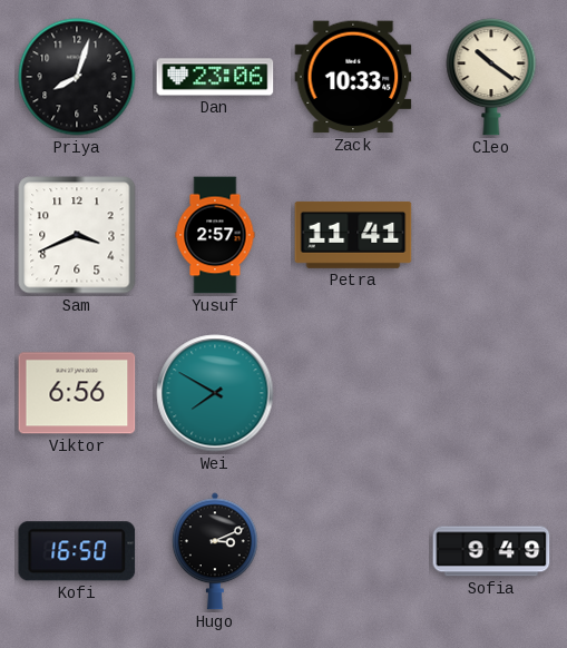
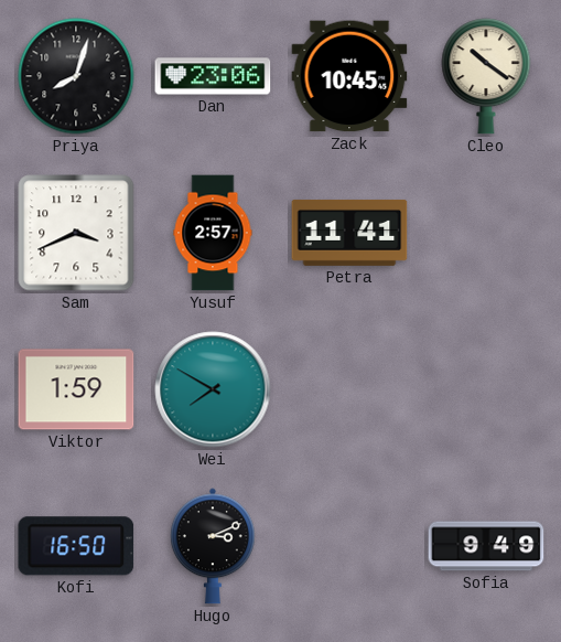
Zack: 10:33 -> 10:45 (349, 76)
Viktor: 6:56 -> 1:59 (76, 389)
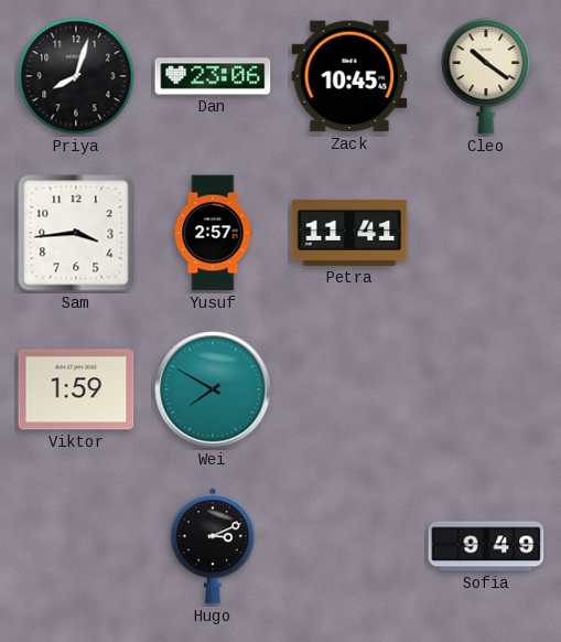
Sam: 3:41 -> 3:44 (76, 233)
Kofi: 16:50 -> none (76, 546)
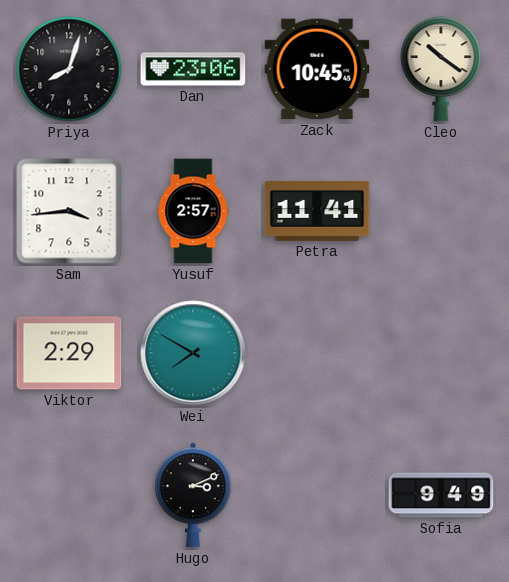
Viktor: 1:59 -> 2:29 (69, 353)
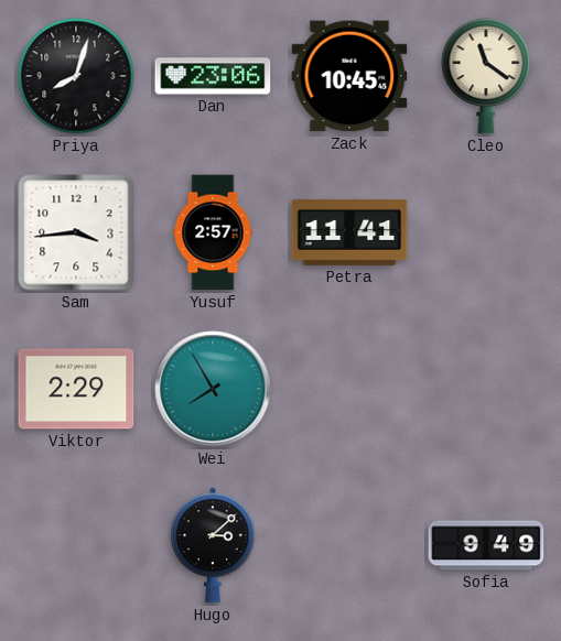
Cleo: 10:21 -> 11:21 (486, 76)
Wei: 7:50 -> 7:55 (213, 389)
Hugo: 3:11 -> 3:08 (213, 545)
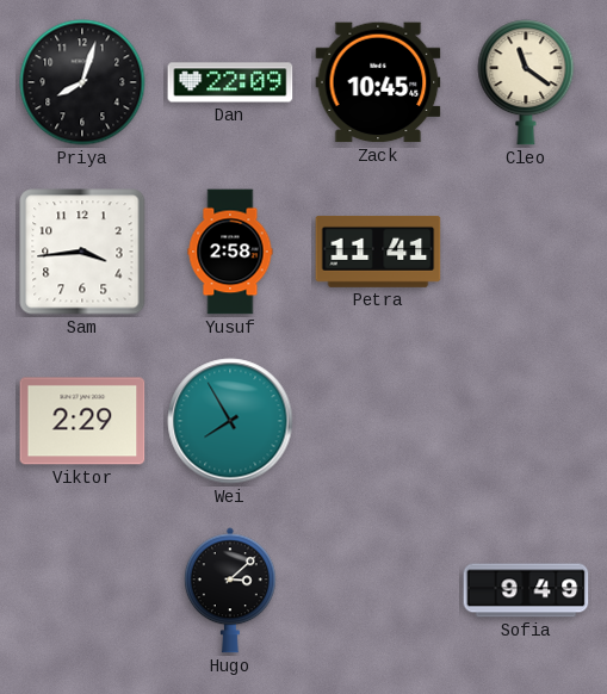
Dan: 23:06 -> 22:09 (230, 82)
Yusuf: 2:57 -> 2:58 (230, 252)
